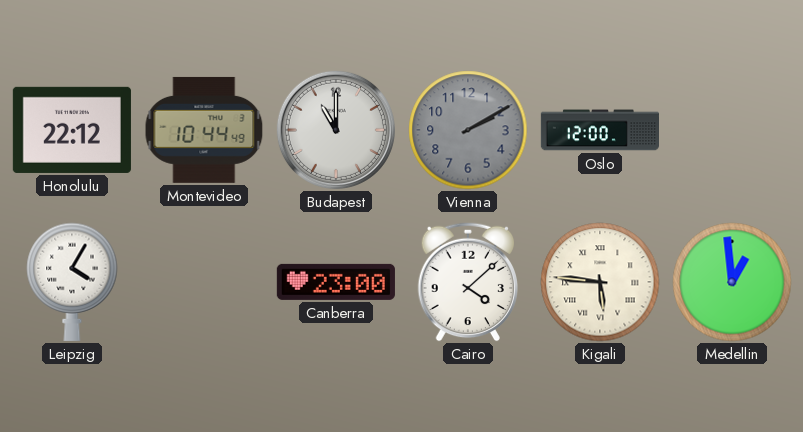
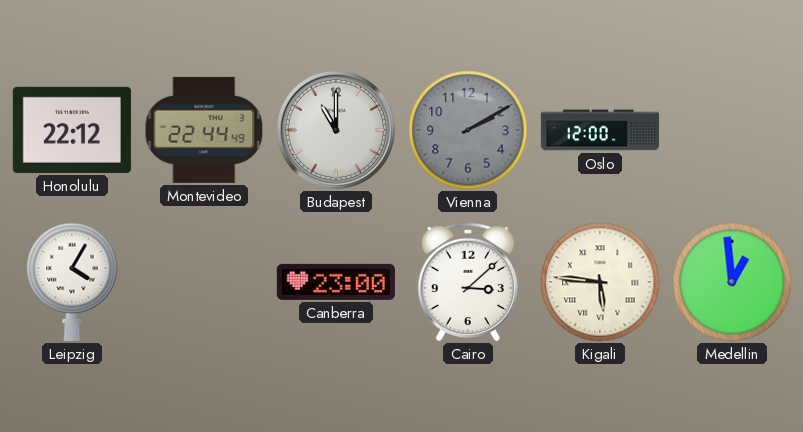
Montevideo: 10:44 -> 22:44 (204, 130)
Cairo: 4:08 -> 3:08 (467, 282)
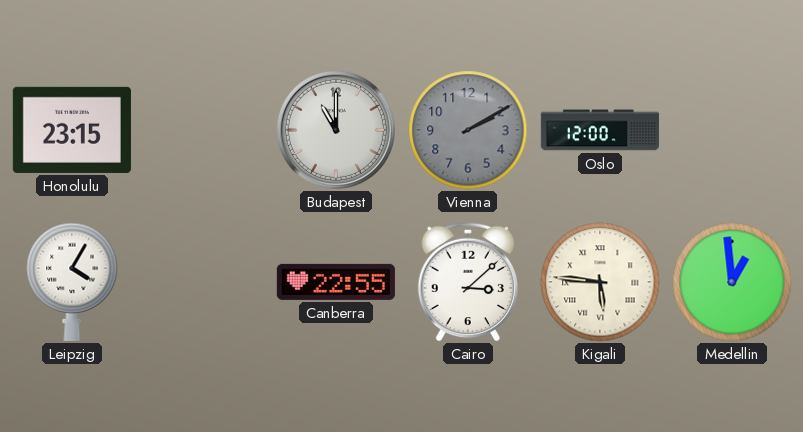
Honolulu: 22:12 -> 23:15 (72, 130)
Montevideo: 22:44 -> none (204, 130)
Canberra: 23:00 -> 22:55 (336, 282)
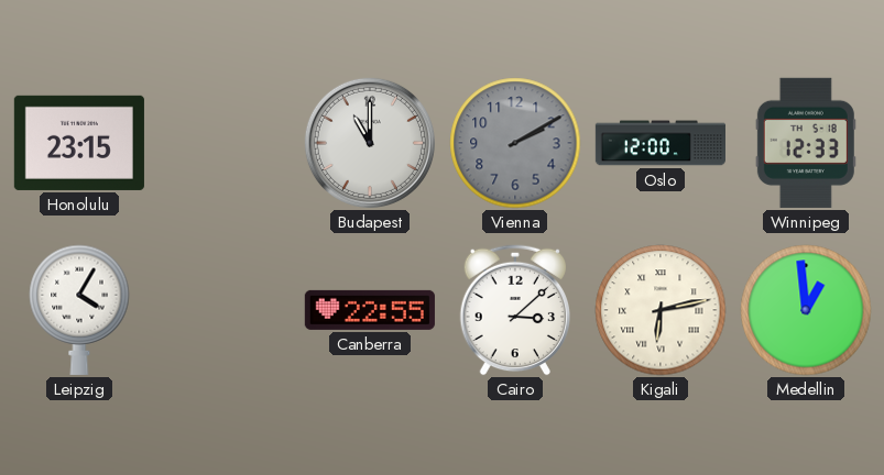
Winnipeg: none -> 12:33 (806, 143)
Kigali: 5:46 -> 6:13 (661, 310)
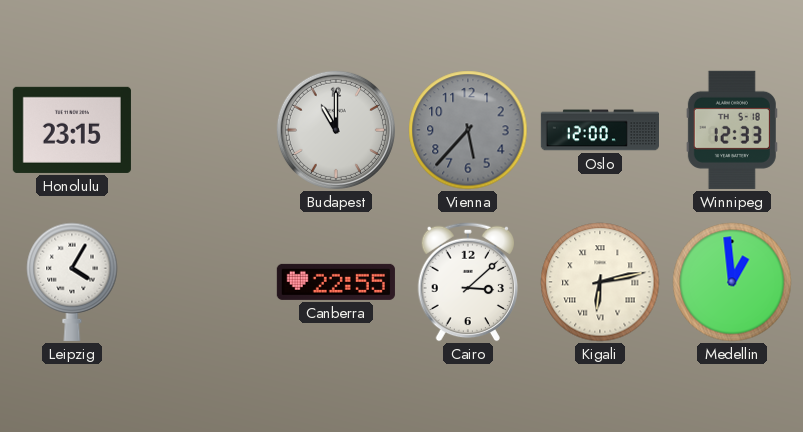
Vienna: 2:10 -> 5:37 (468, 130)
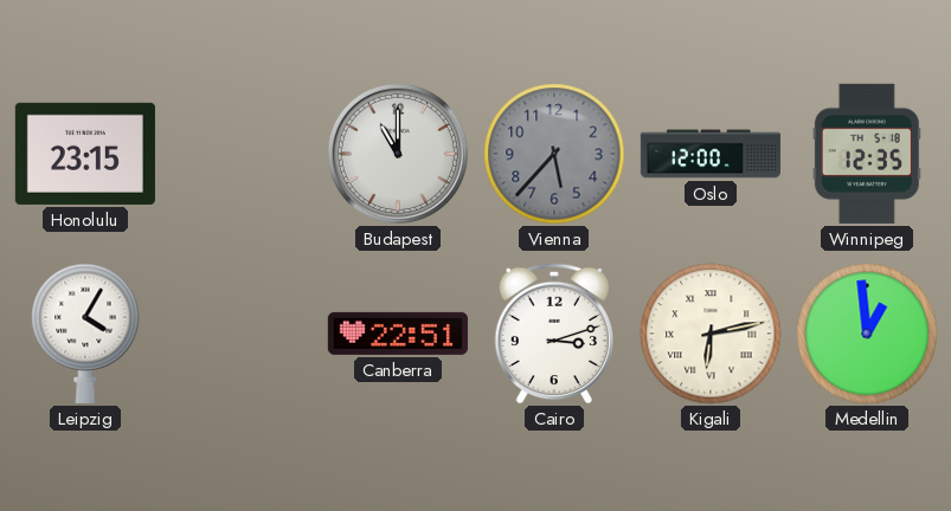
Winnipeg: 12:33 -> 12:35 (867, 154)
Canberra: 22:55 -> 22:51 (398, 334)
Cairo: 3:08 -> 3:12 (553, 334)
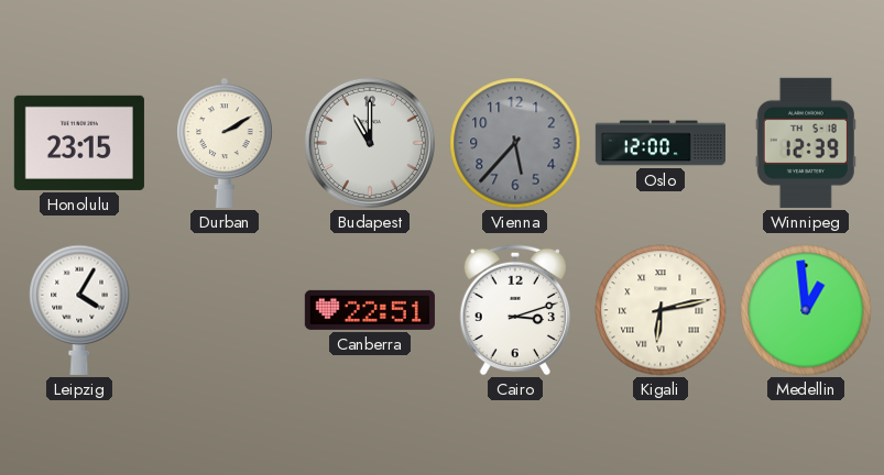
Durban: none -> 2:10 (225, 143)
Winnipeg: 12:35 -> 12:39 (806, 143)
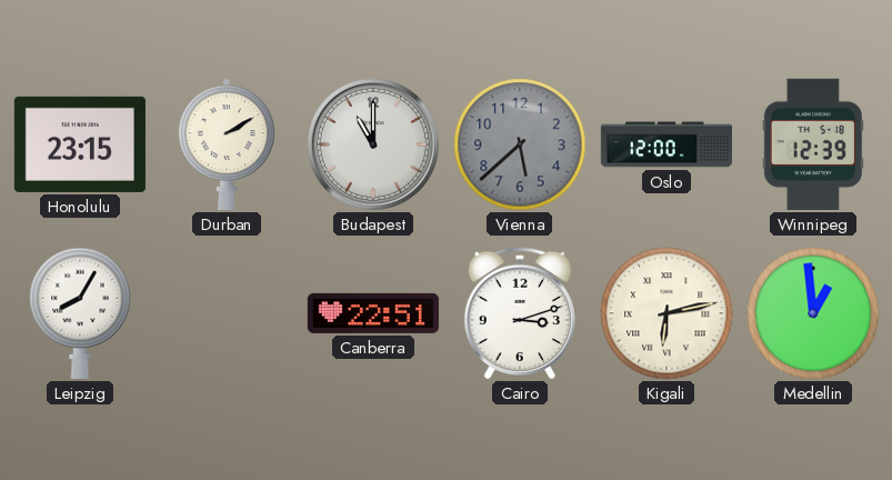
Vienna: 5:37 -> 5:38 (520, 144)
Leipzig: 4:05 -> 8:05 (80, 313)
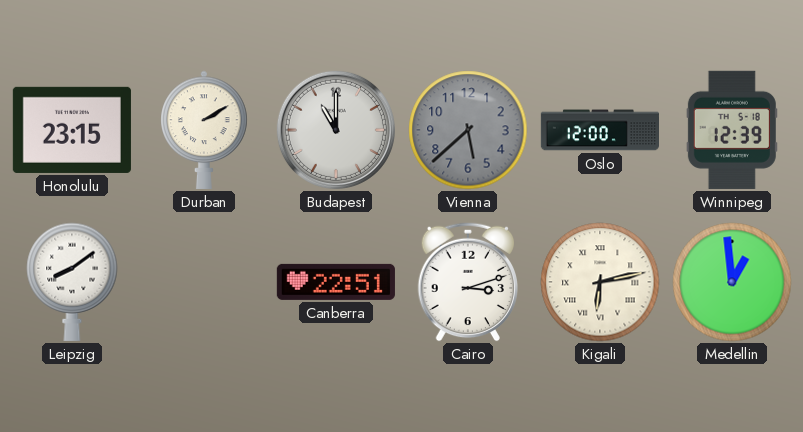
Leipzig: 8:05 -> 8:09 (72, 282)
